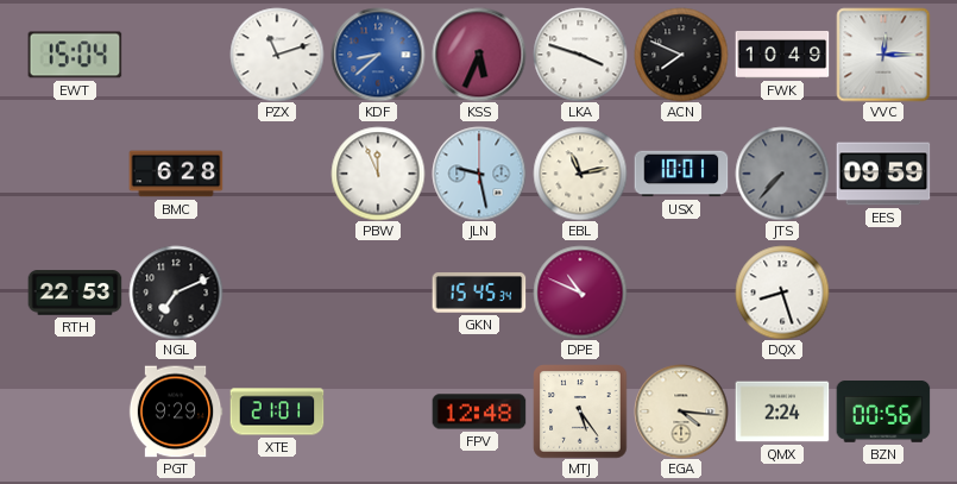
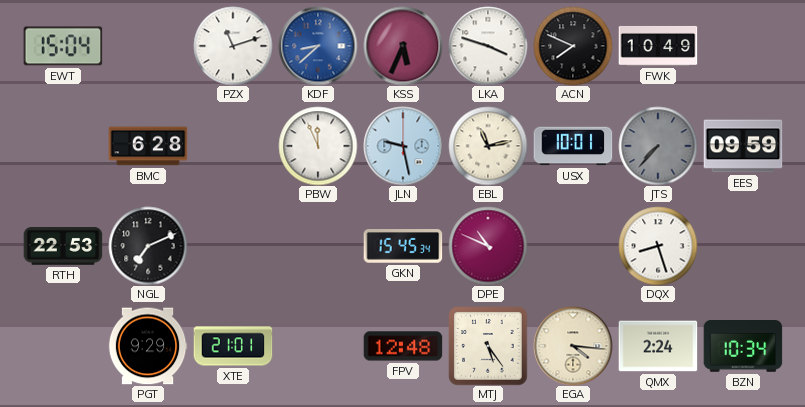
VVC: 12:15 -> none (883, 55)
BZN: 00:56 -> 10:34 (743, 347)
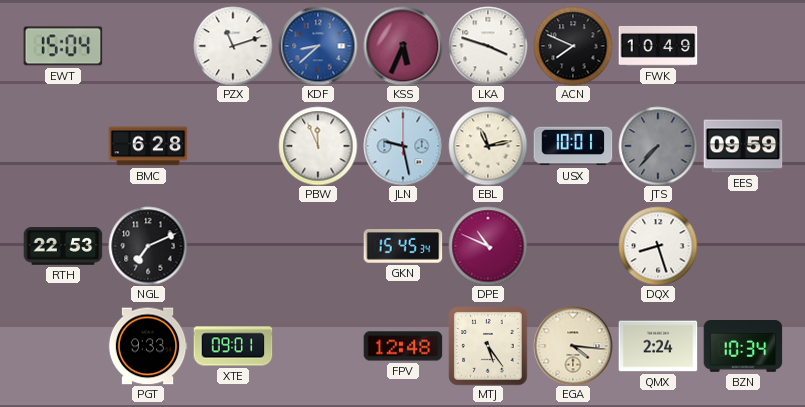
PGT: 9:29 -> 9:33 (148, 346)
XTE: 21:01 -> 09:01 (233, 346)
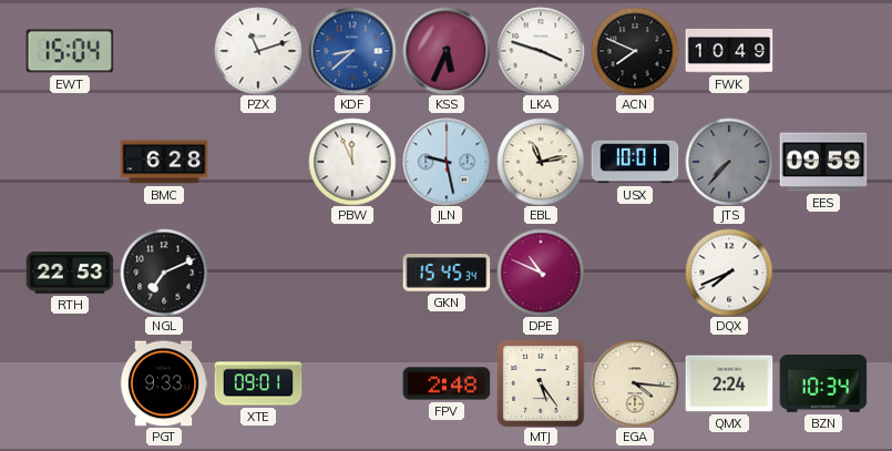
DQX: 8:27 -> 7:41 (729, 273)
FPV: 12:48 -> 2:48 (447, 383)
